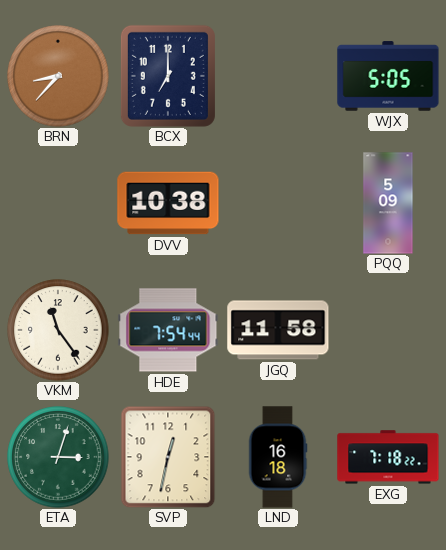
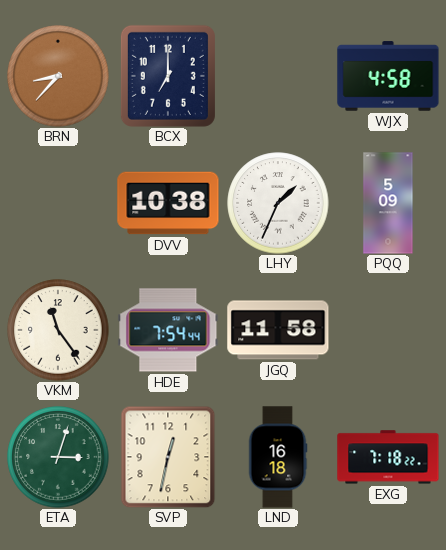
WJX: 5:05 -> 4:58 (388, 76)
LHY: none -> 1:34 (278, 203)
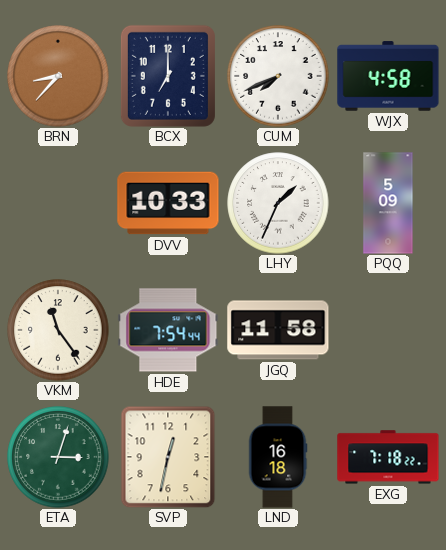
CUM: none -> 7:41 (278, 76)
DVV: 10:38 -> 10:33 (168, 203)
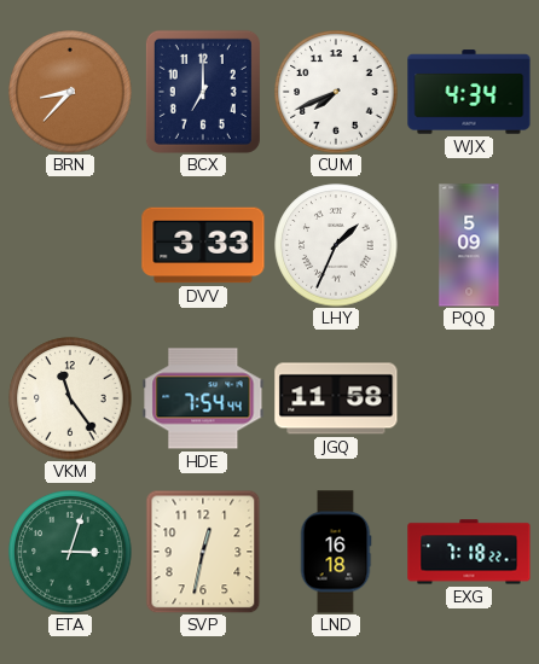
WJX: 4:58 -> 4:34 (469, 92)
DVV: 10:33 -> 3:33 (203, 245)
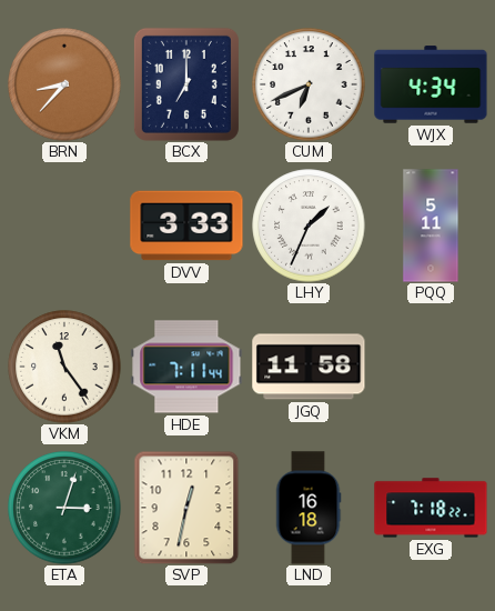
CUM: 7:41 -> 6:41 (309, 84)
PQQ: 5:09 -> 5:11 (431, 226)
HDE: 7:54 -> 7:11 (186, 367)
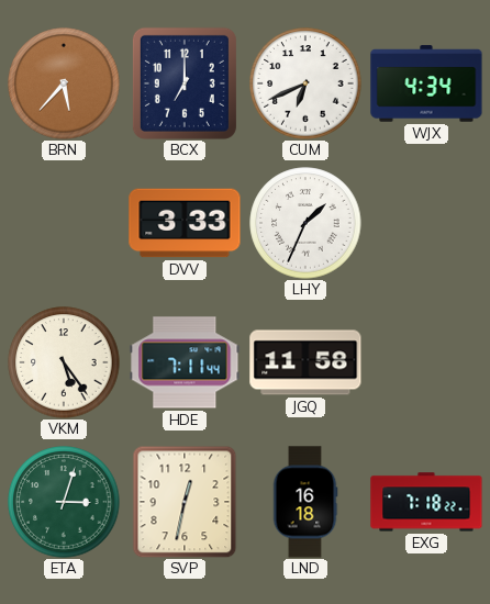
BRN: 8:37 -> 5:37 (64, 83)
PQQ: 5:11 -> none (431, 226)
VKM: 11:24 -> 5:24 (64, 362)
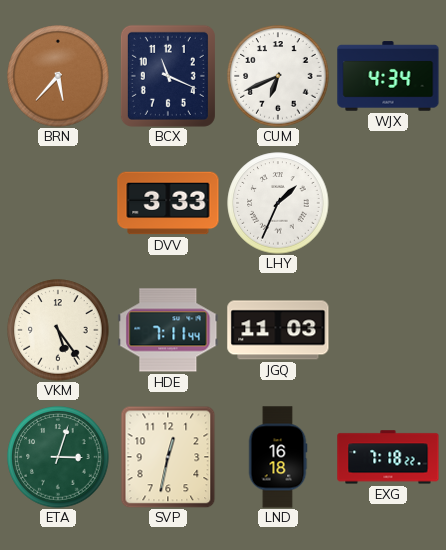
BCX: 7:00 -> 11:19 (168, 76)
JGQ: 11:58 -> 11:03 (278, 330)
